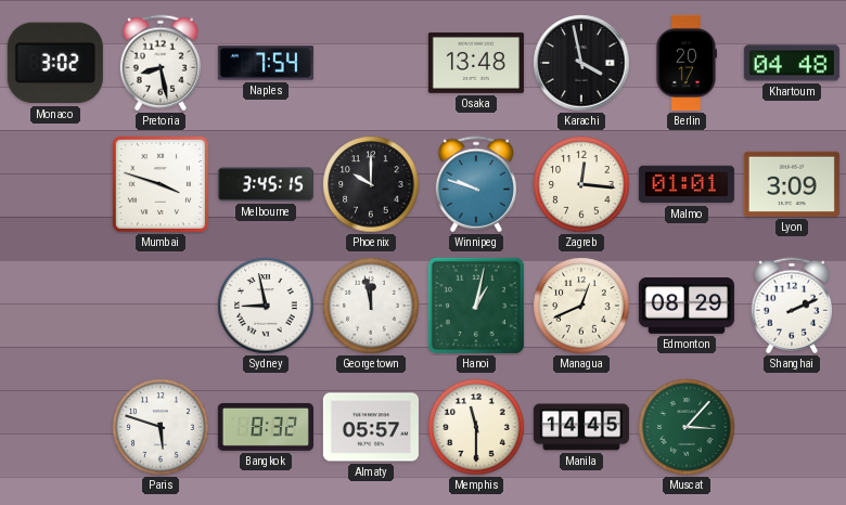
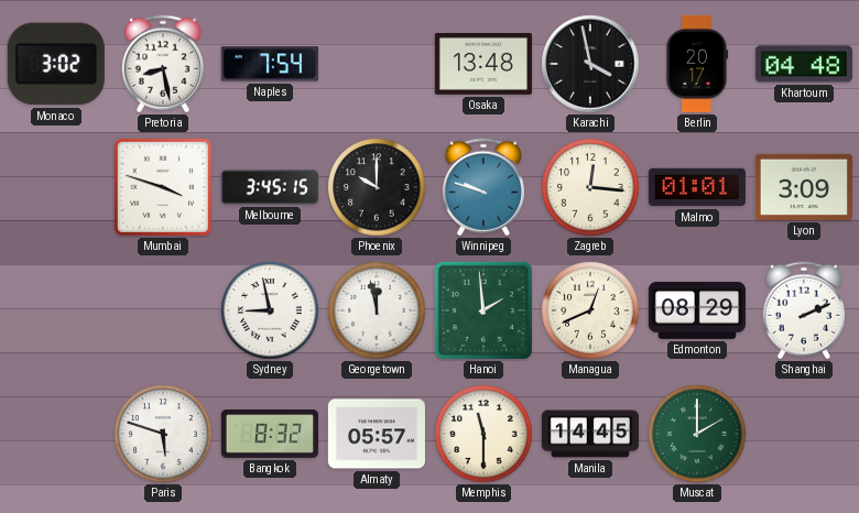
Hanoi: 1:02 -> 1:59 (483, 310)
Muscat: 3:07 -> 2:00 (697, 434)
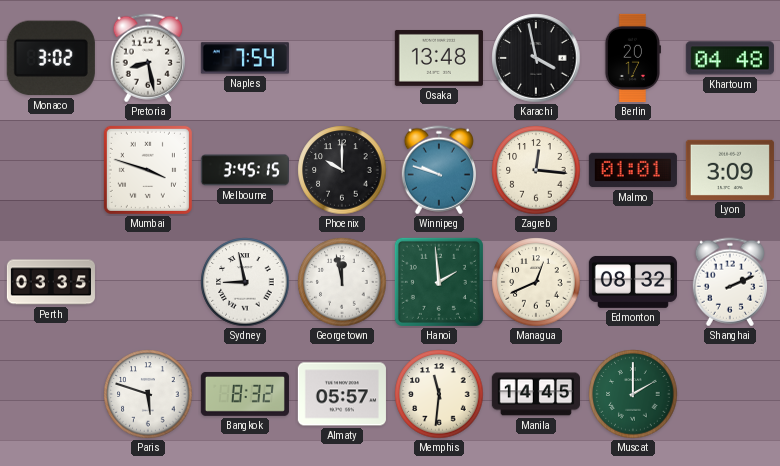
Perth: none -> 03:35 (51, 282)
Edmonton: 08:29 -> 08:32 (633, 282)
Memphis: 11:30 -> 11:31 (439, 394)
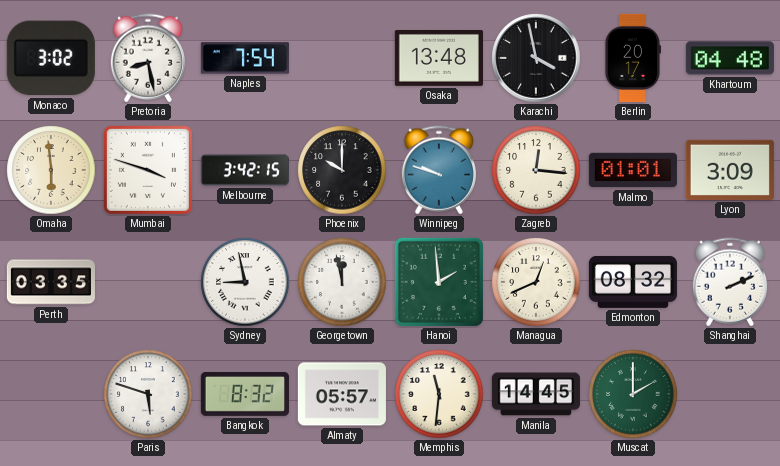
Omaha: none -> 5:59 (51, 170)
Melbourne: 3:45 -> 3:42 (245, 170)
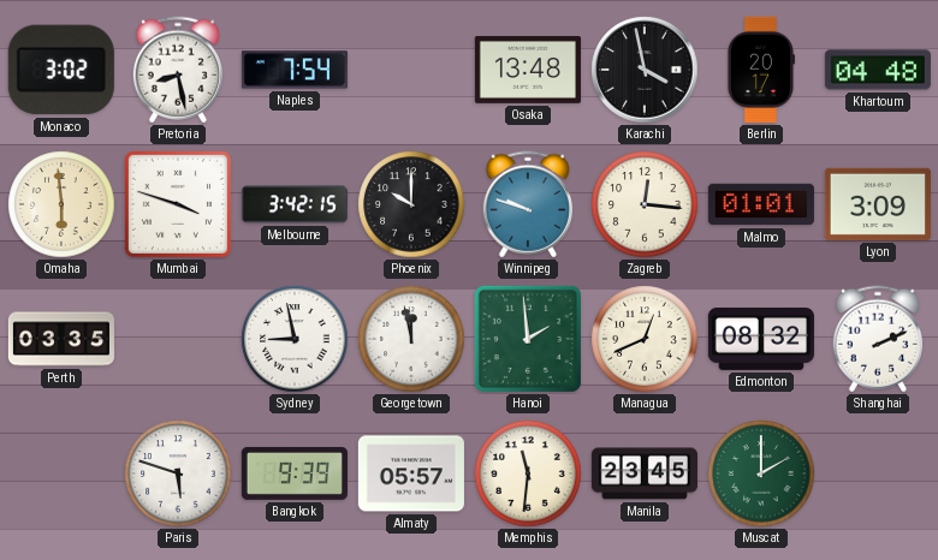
Bangkok: 8:32 -> 9:39 (295, 473)
Manila: 14:45 -> 23:45 (645, 473)
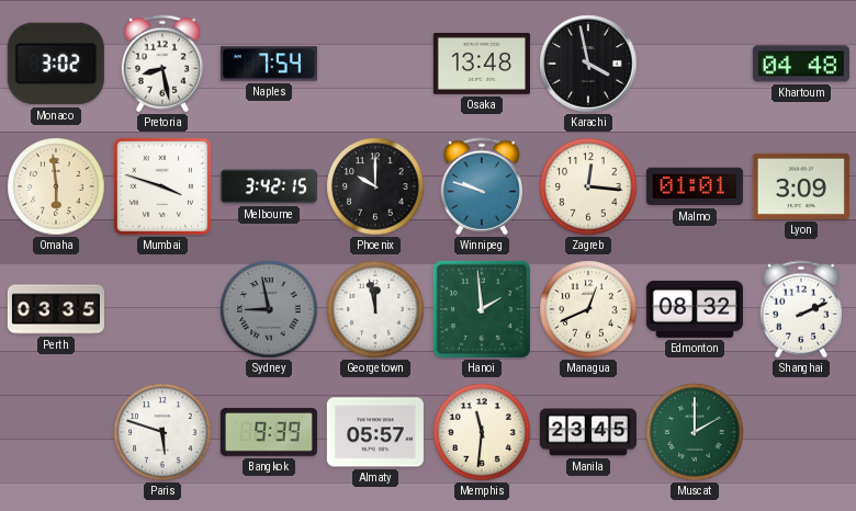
Berlin: 20:17 -> none (760, 70)
Sydney dial: white -> grey (269, 309)
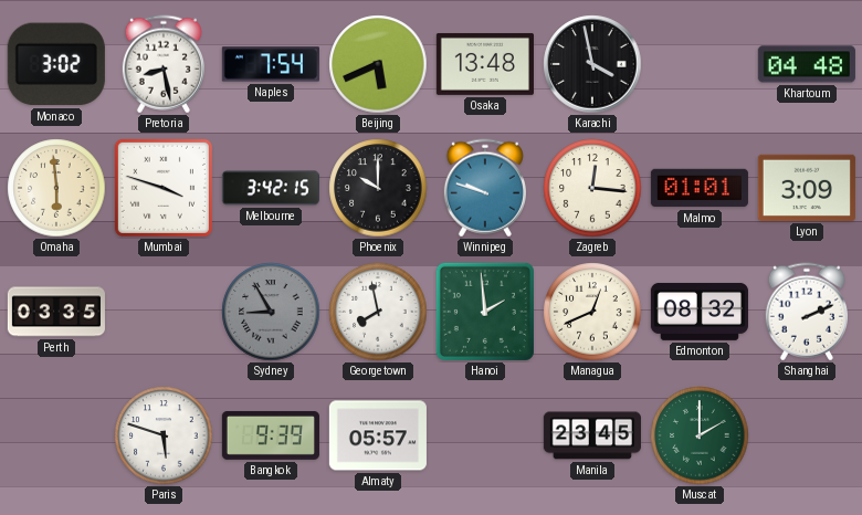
Beijing: none -> 5:41 (378, 64)
Sydney: 8:58 -> 8:55 (271, 312)
Georgetown: 11:58 -> 7:58 (378, 312)
Memphis: 11:31 -> none (482, 432)
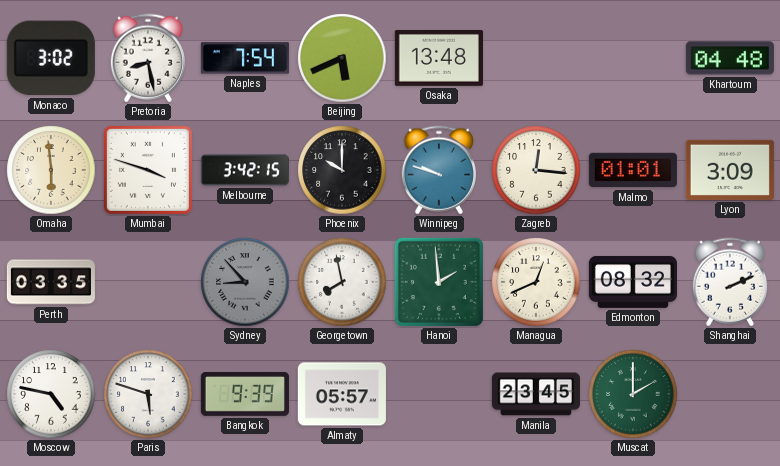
Karachi: 3:58 -> none (592, 64)
Sydney: 8:55 -> 8:53 (245, 282)
Moscow: none -> 4:47 (51, 394)
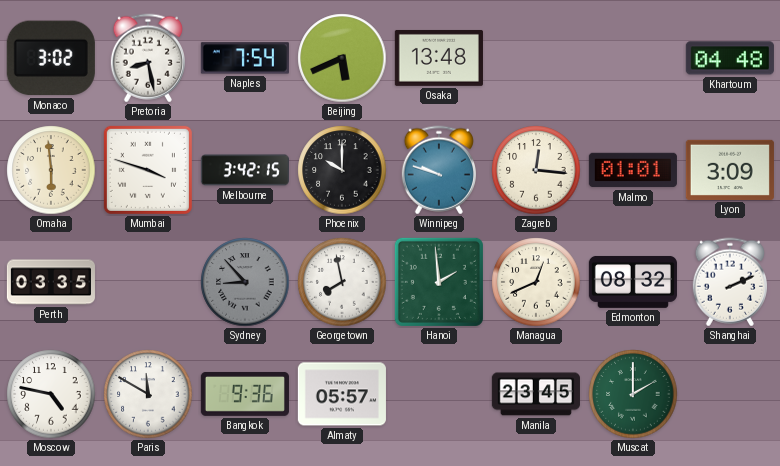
Paris: 5:48 -> 11:50 (148, 394)
Bangkok: 9:39 -> 9:36 (245, 394)
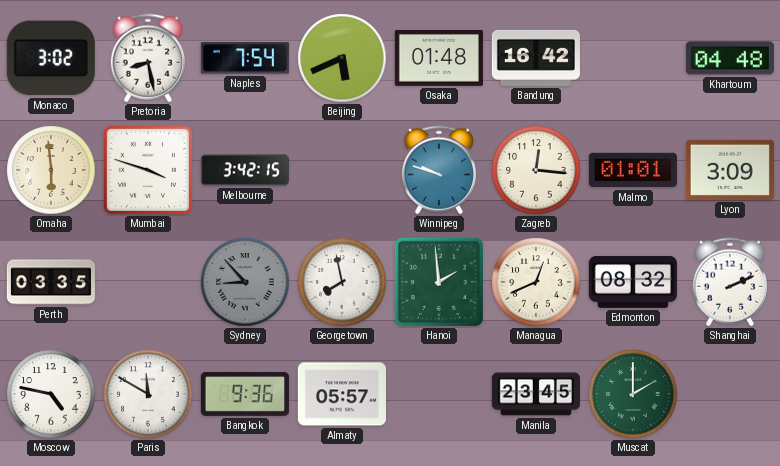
Osaka: 13:48 -> 01:48 (439, 58)
Bandung: none -> 16:42 (536, 58)
Phoenix: 10:00 -> none (342, 170)
